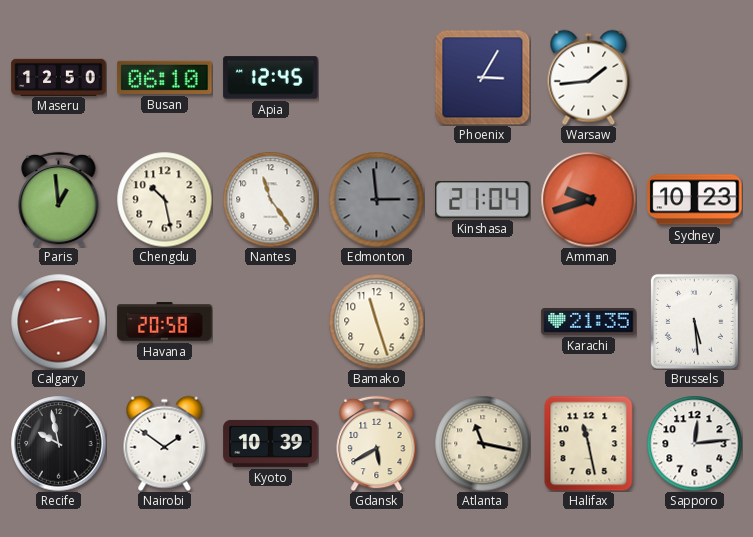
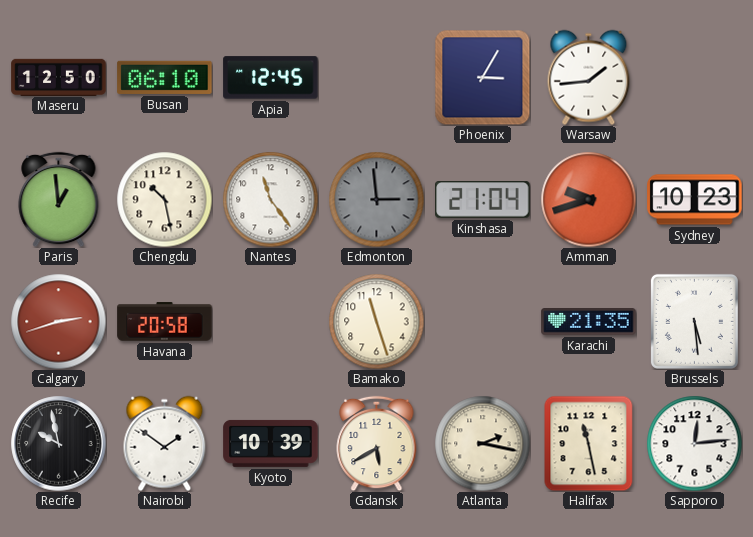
Atlanta: 11:17 -> 2:17 (482, 443)
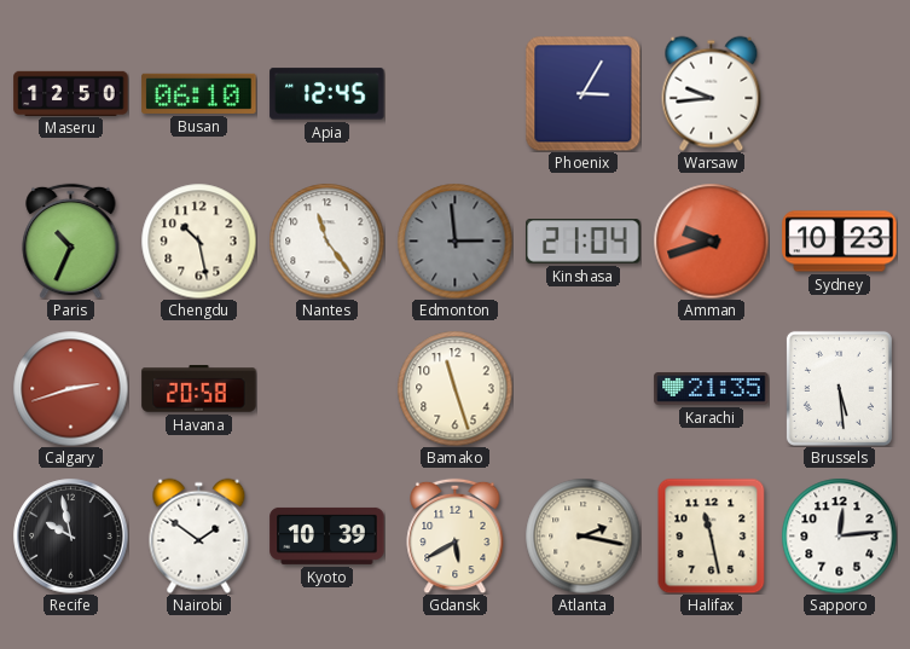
Warsaw: 1:44 -> 9:44 (712, 93)
Paris: 12:59 -> 10:34 (71, 241)
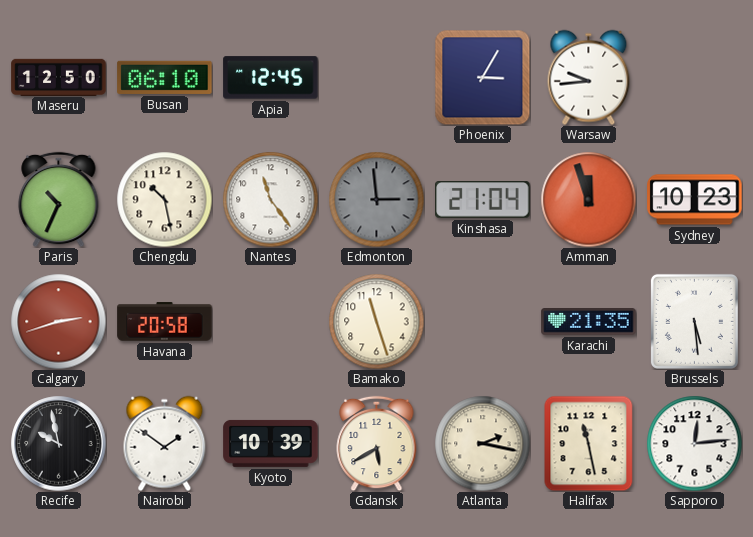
Amman: 9:42 -> 11:57 (588, 199)
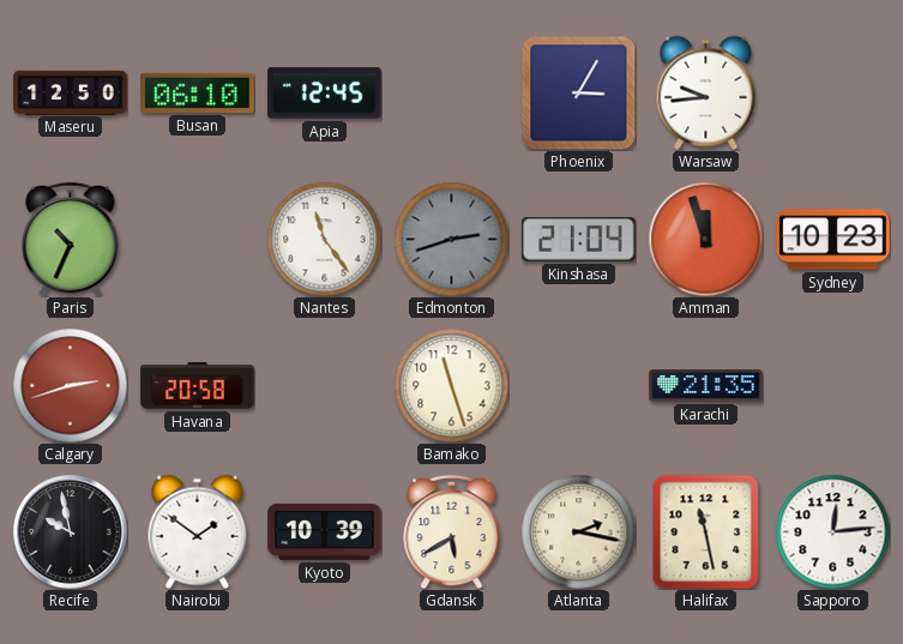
Chengdu: 10:28 -> none (164, 199)
Edmonton: 2:59 -> 2:42 (451, 239)
Brussels: 5:29 -> none (694, 321)
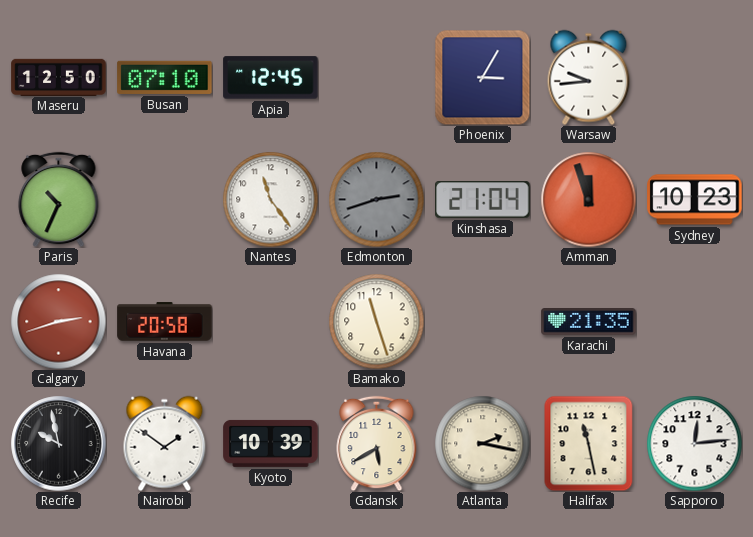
Busan: 06:10 -> 07:10 (165, 77)
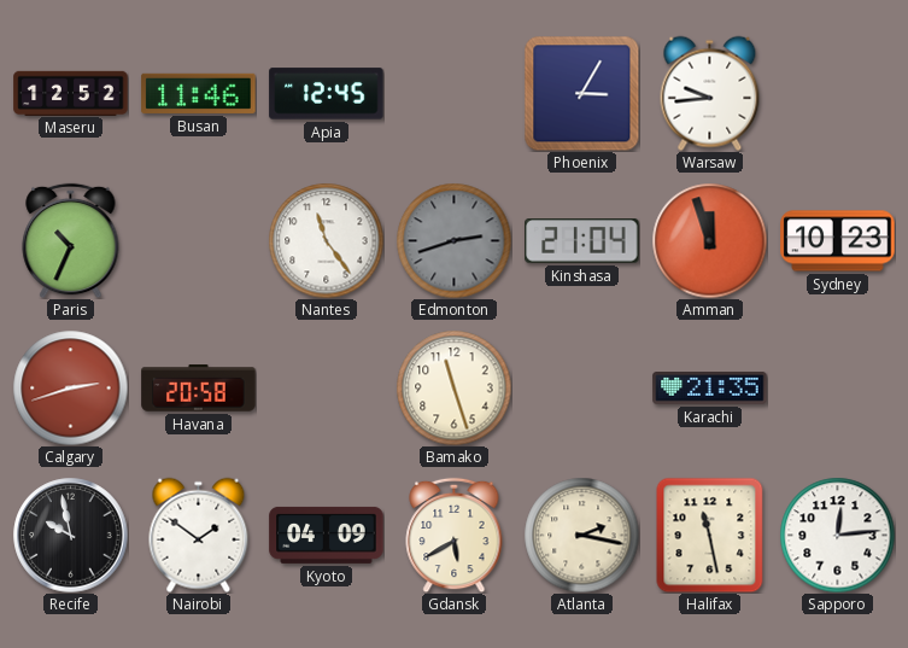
Maseru: 12:50 -> 12:52 (71, 93)
Busan: 07:10 -> 11:46 (199, 93)
Kyoto: 10:39 -> 04:09 (327, 535)
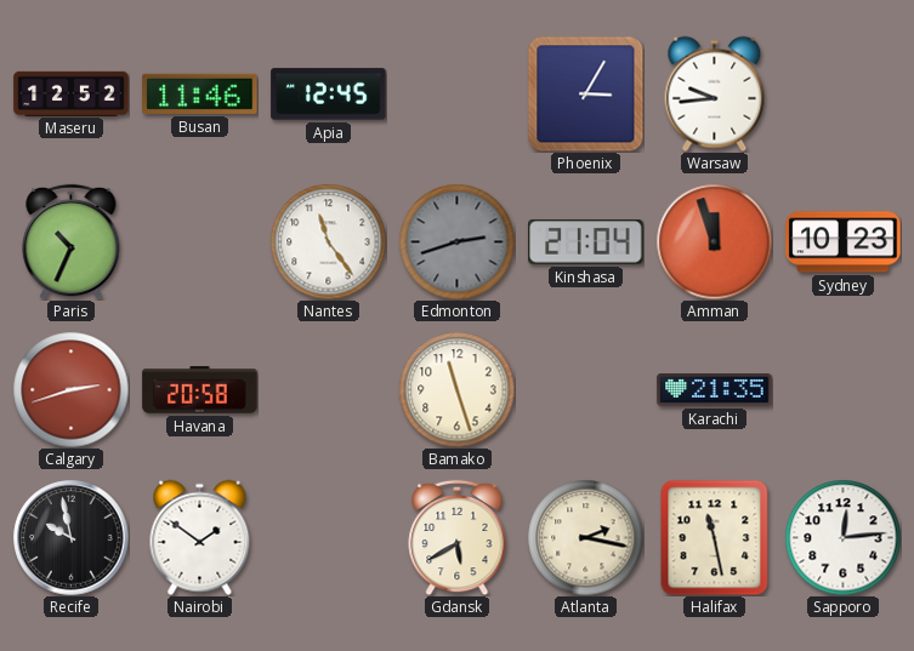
Kyoto: 04:09 -> none (327, 535)
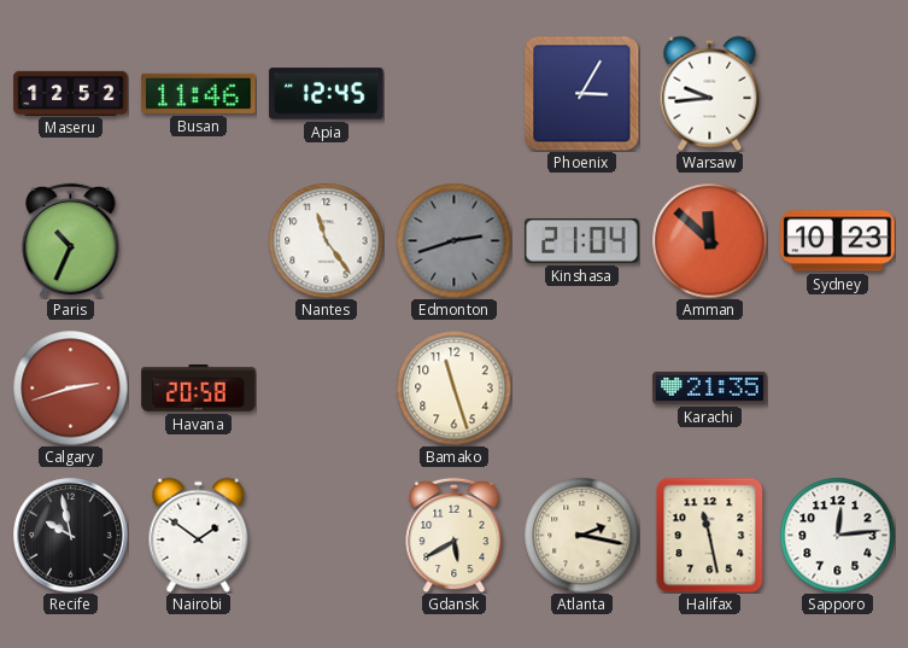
Amman: 11:57 -> 11:52 (709, 240)
